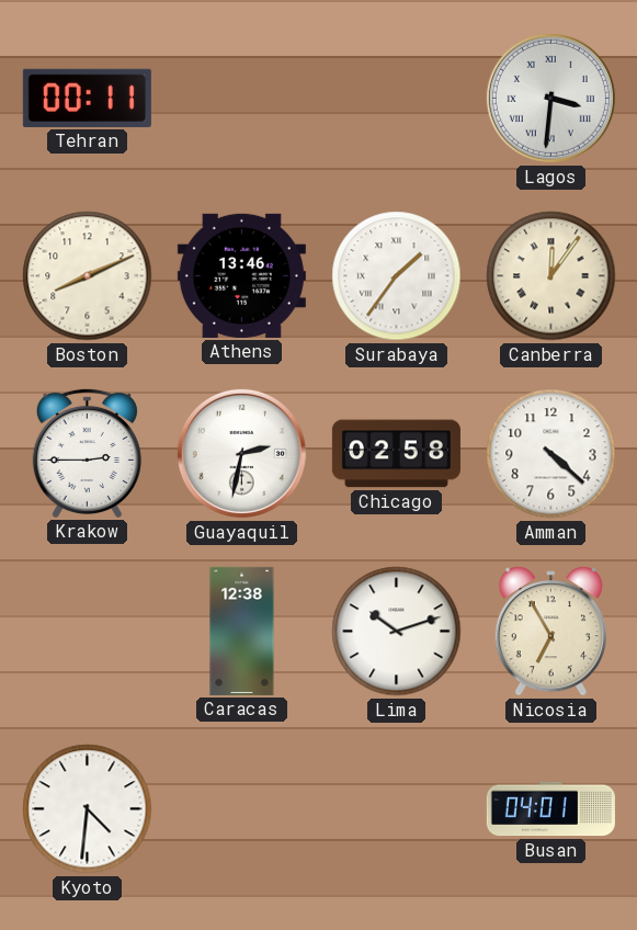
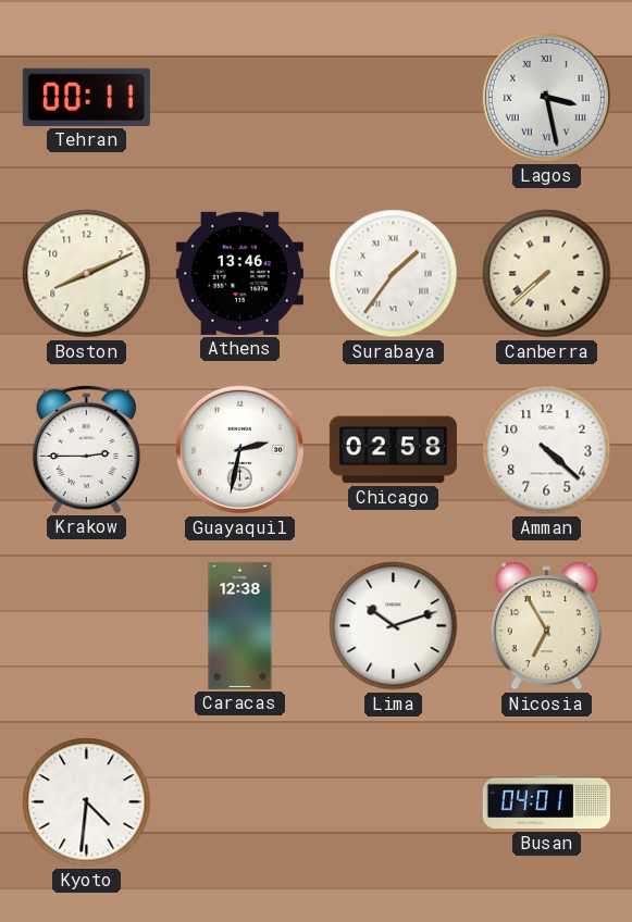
Lagos: 3:31 -> 3:28 (546, 97)
Canberra: 12:06 -> 7:38 (547, 274)
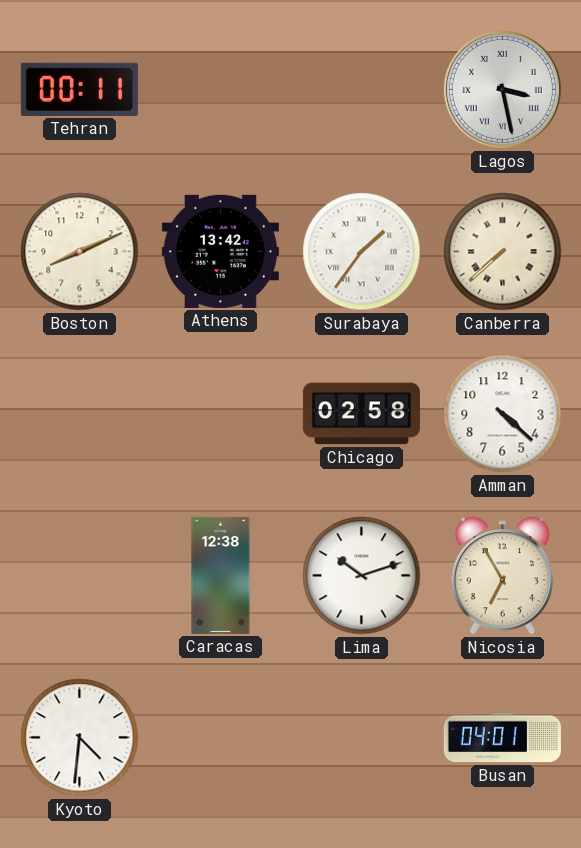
Athens: 13:46 -> 13:42 (220, 251)
Krakow: 2:45 -> none (86, 449)
Guayaquil: 2:32 -> none (239, 449)
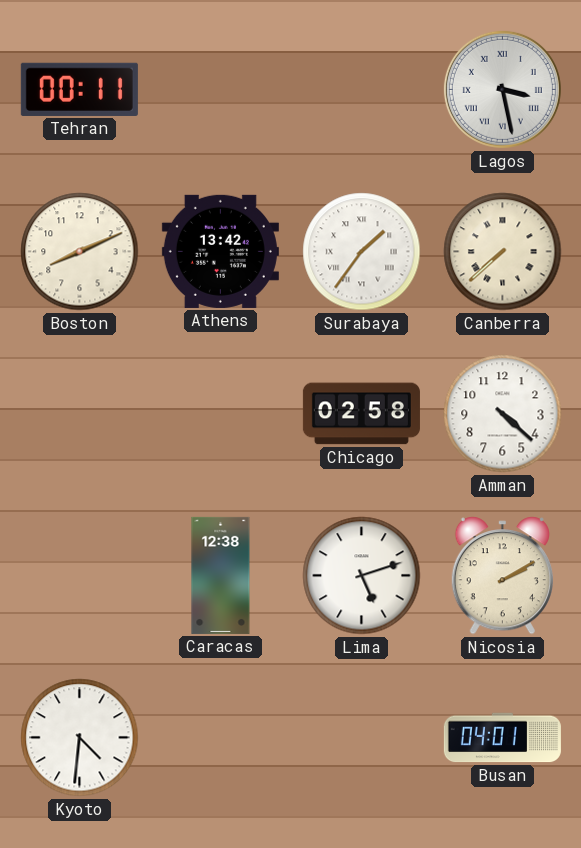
Lima: 10:12 -> 5:12 (362, 576)
Nicosia: 6:55 -> 2:10 (502, 576)
